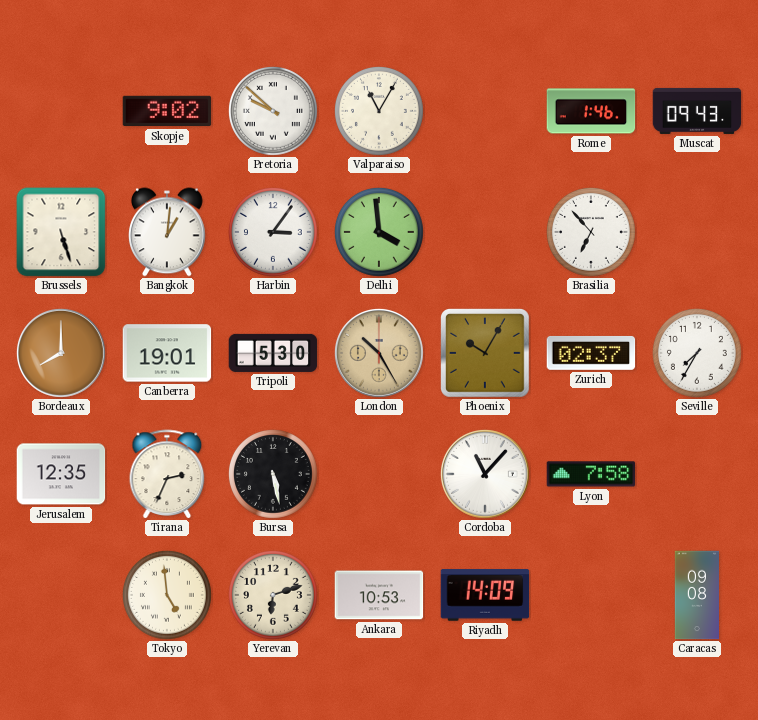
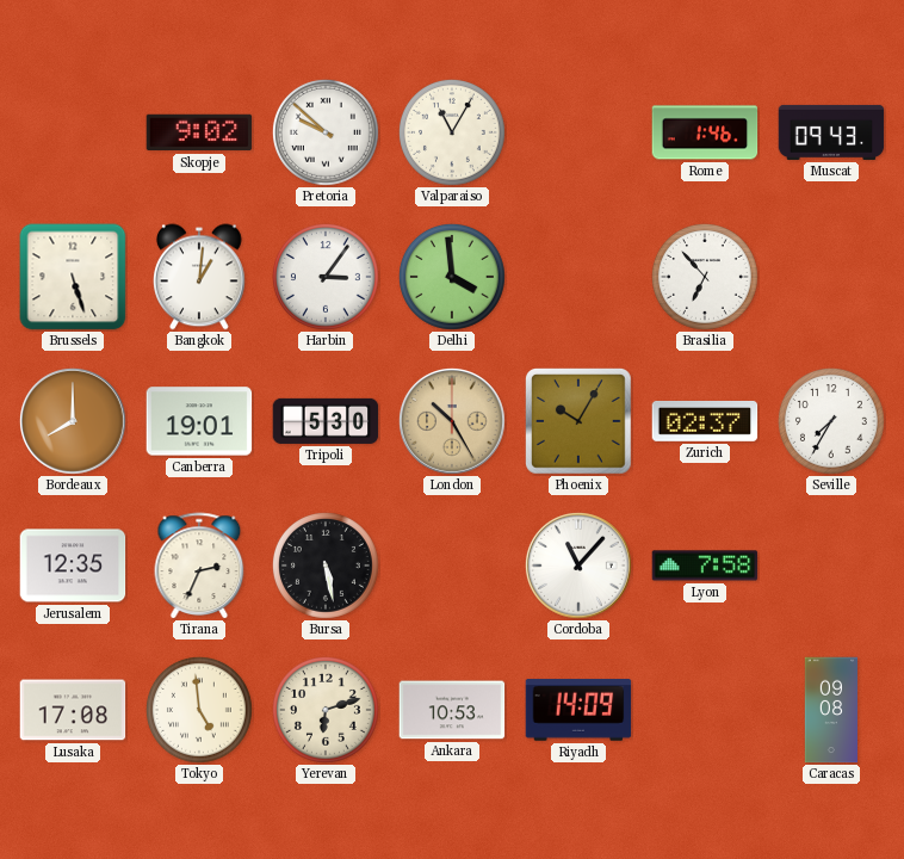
Lusaka: none -> 17:08 (73, 710)
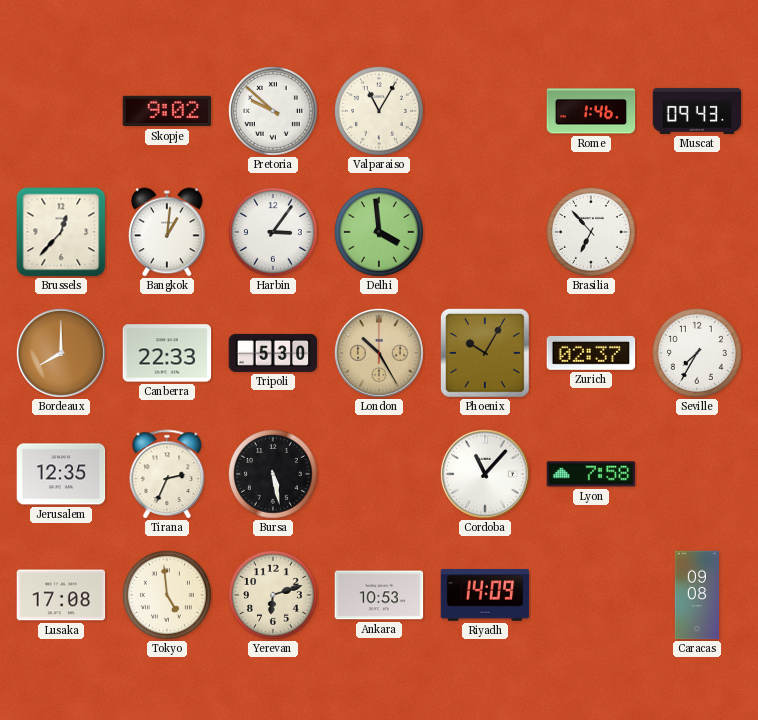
Brussels: 5:27 -> 12:37 (61, 232)
Canberra: 19:01 -> 22:33 (167, 353)
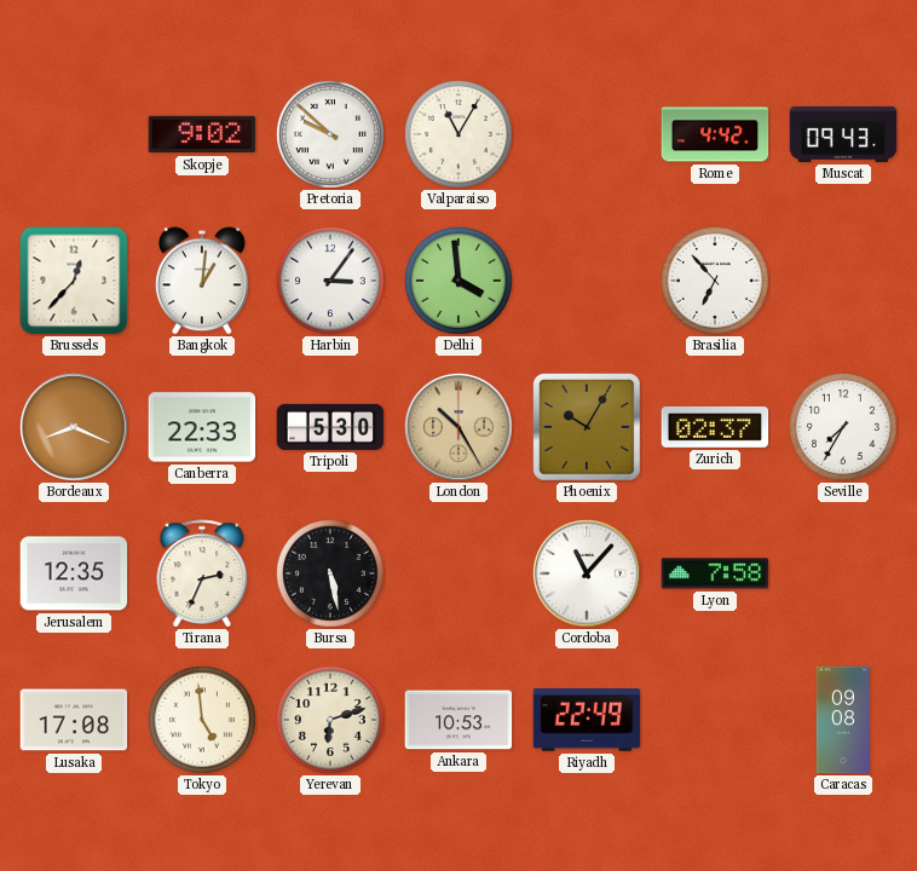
Rome: 1:46 -> 4:42 (715, 134)
Bordeaux: 8:00 -> 8:19 (74, 427)
Riyadh: 14:09 -> 22:49 (587, 720)
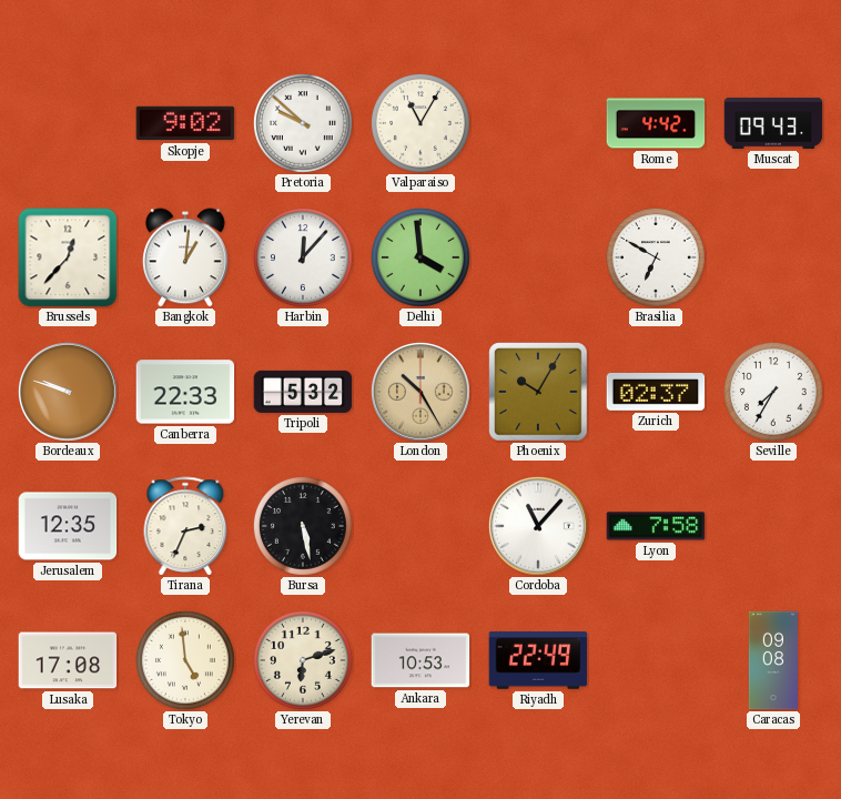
Harbin: 3:06 -> 12:07 (303, 257)
Brasilia: 6:53 -> 6:50 (656, 257)
Bordeaux: 8:19 -> 9:48 (68, 392)
Tripoli: 5:30 -> 5:32 (303, 392)
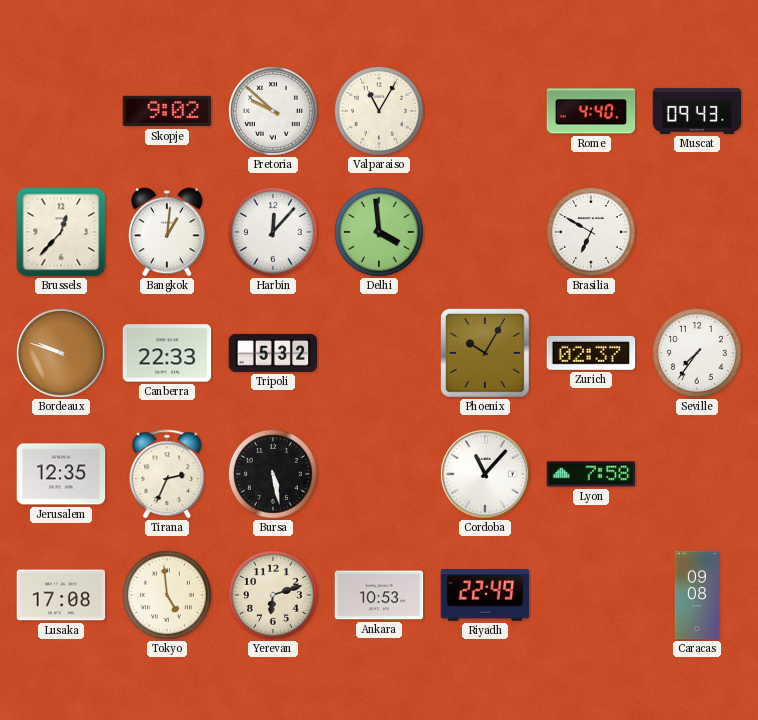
Rome: 4:42 -> 4:40 (591, 111)
London: 10:25 -> none (420, 392)
Seville: 7:35 -> 7:36 (697, 353)
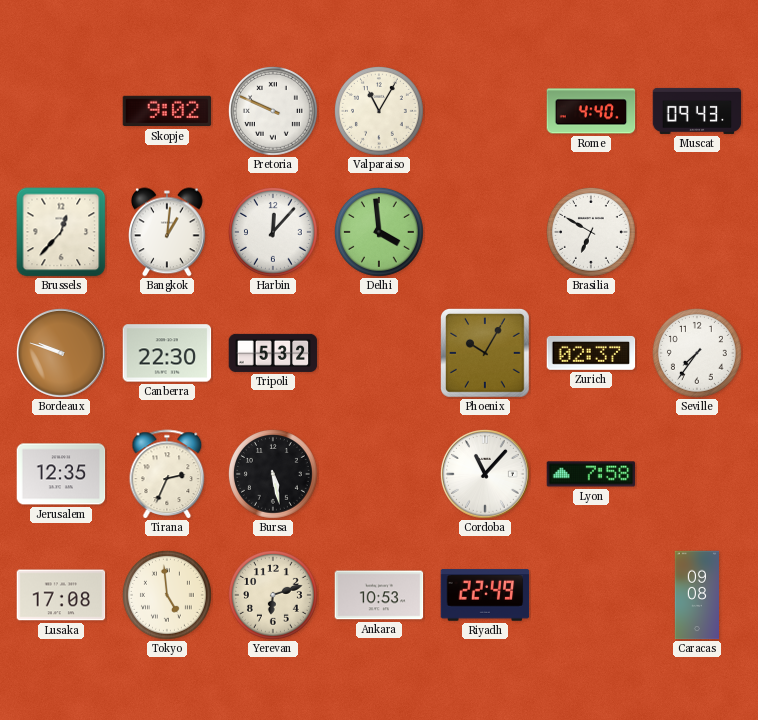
Pretoria: 9:52 -> 9:49 (273, 111)
Canberra: 22:33 -> 22:30 (167, 353)
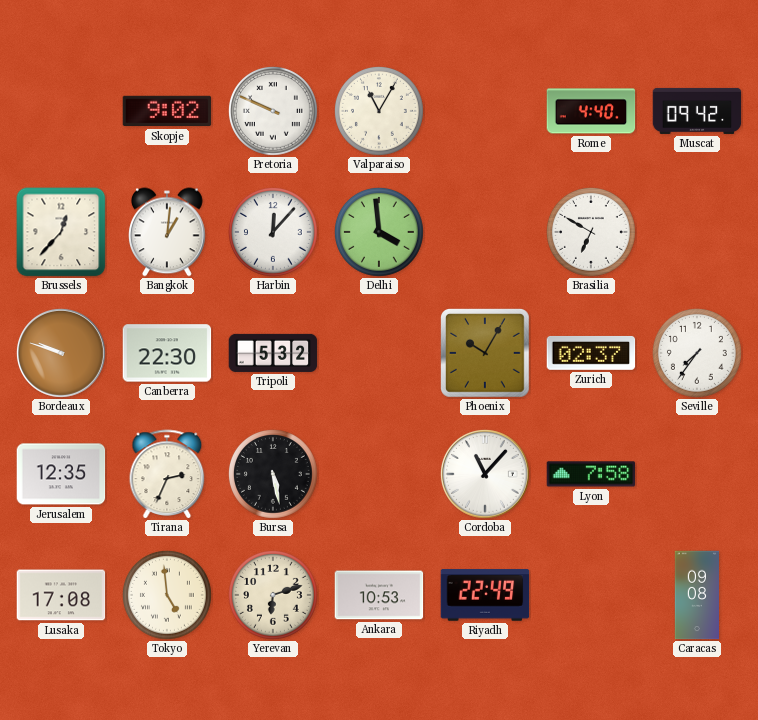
Muscat: 09:43 -> 09:42 (697, 111)
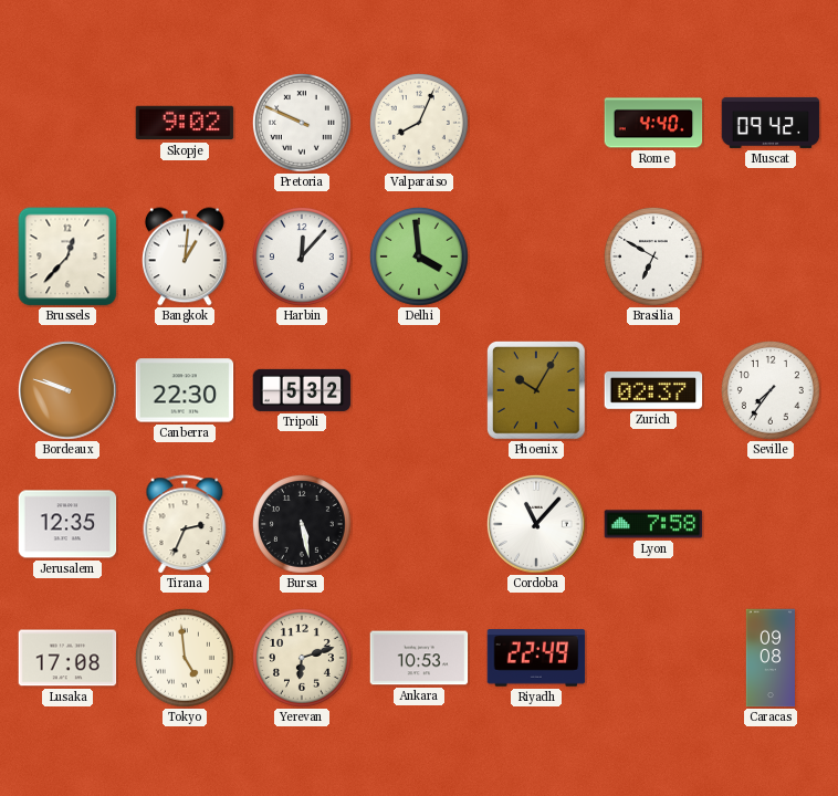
Valparaiso: 11:05 -> 8:04 (419, 123)
